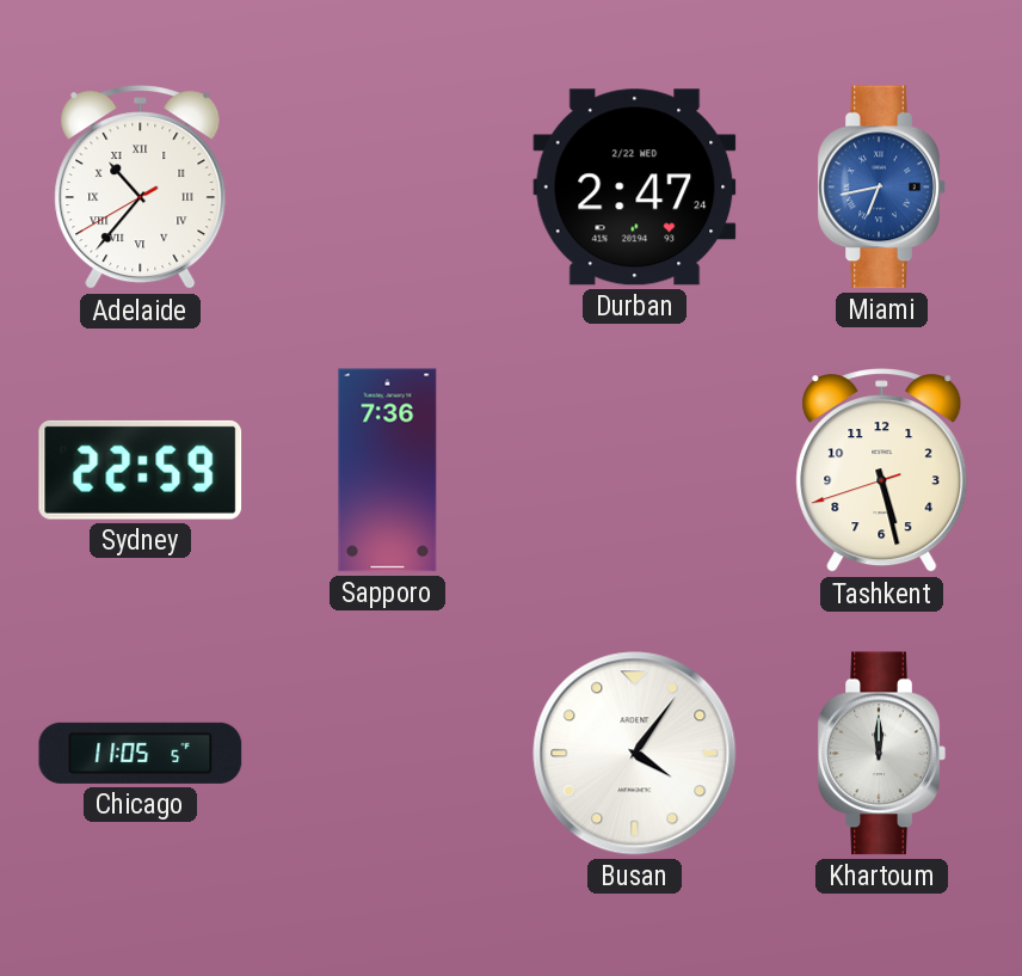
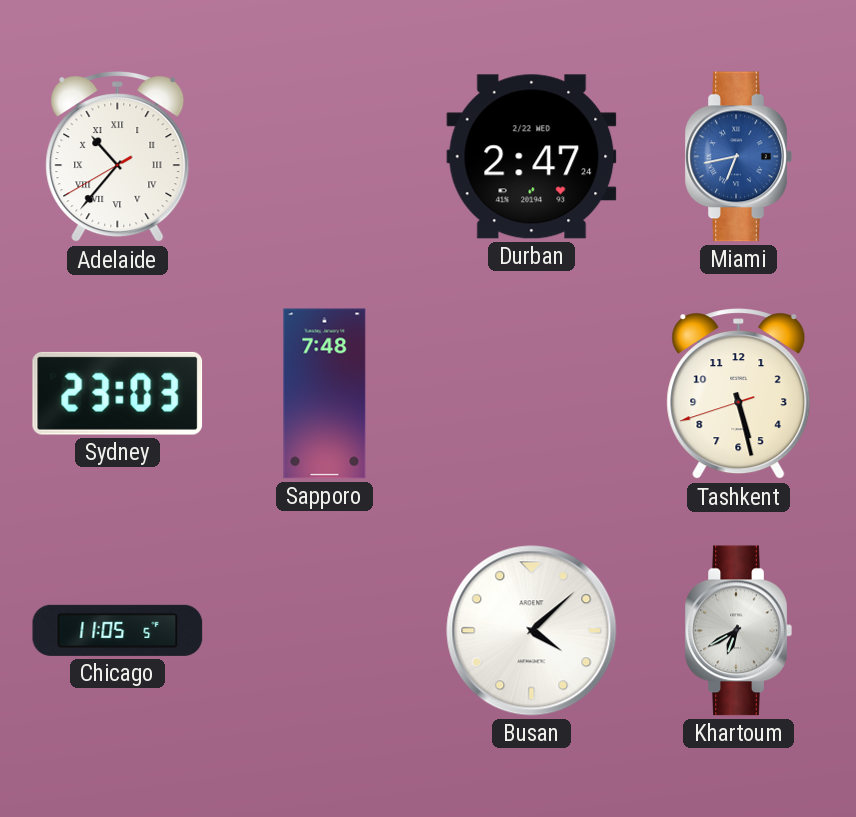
Sydney: 22:59 -> 23:03 (118, 393)
Sapporo: 7:36 -> 7:48 (325, 394)
Busan: 4:06 -> 4:08 (532, 631)
Khartoum: 12:00 -> 6:40 (738, 631)
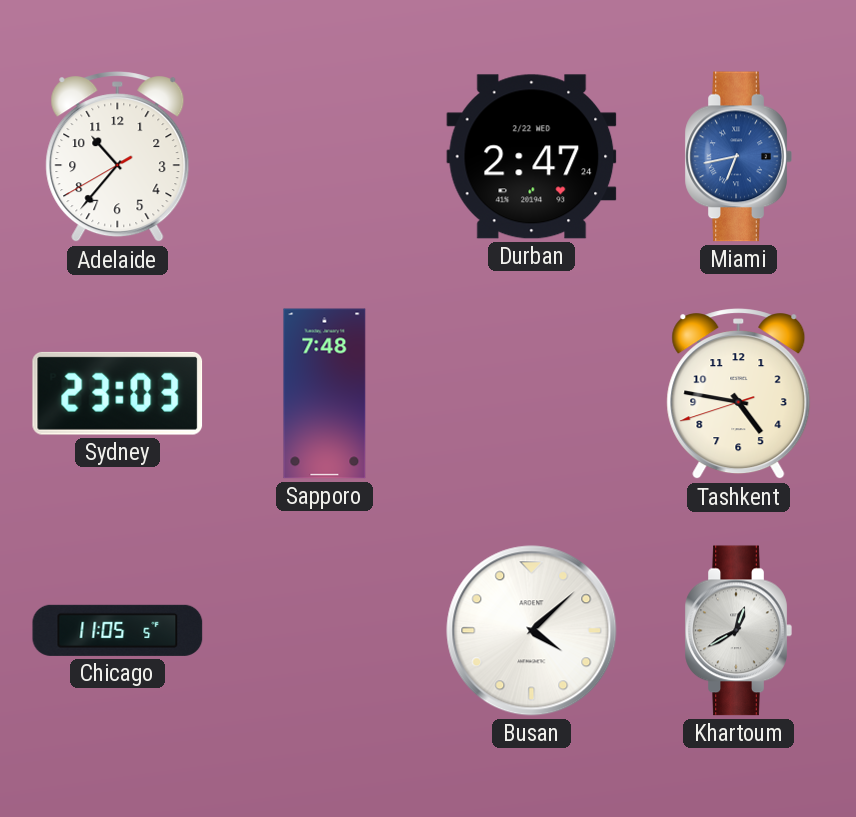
Adelaide numerals: Roman -> Arabic (118, 157)
Tashkent: 5:27 -> 4:46 (739, 394)
Khartoum: 6:40 -> 12:40 (738, 631)
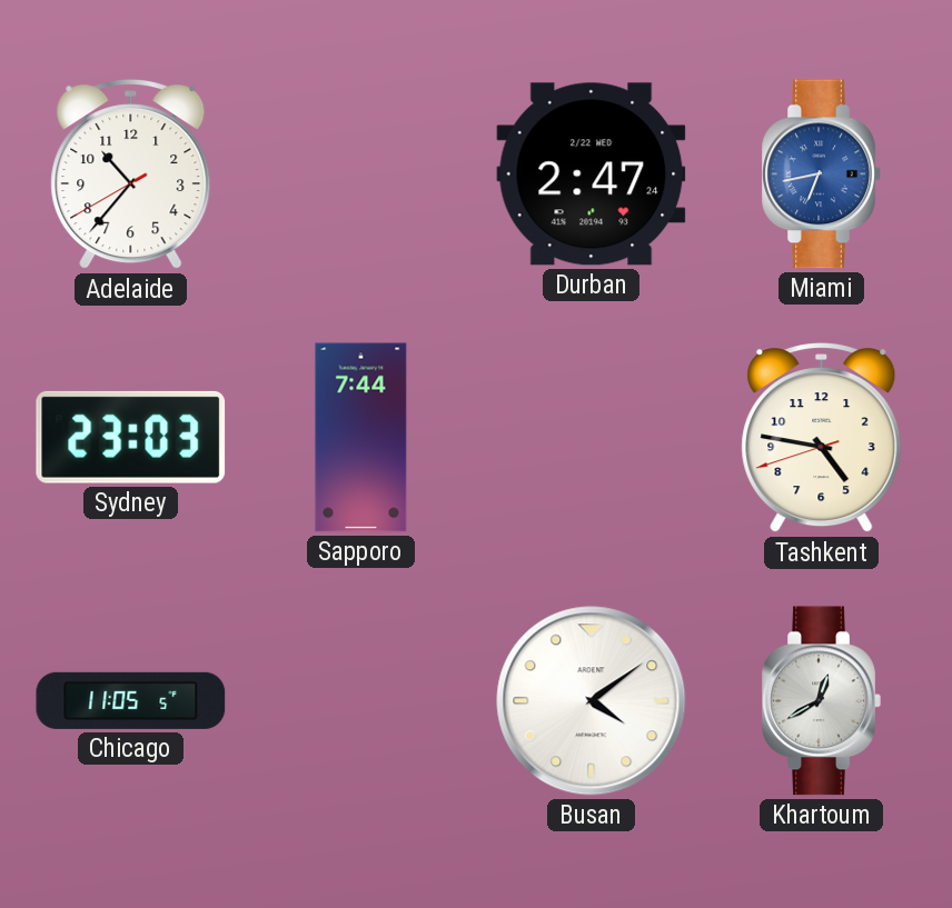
Sapporo: 7:48 -> 7:44 (361, 438)
Busan: 4:08 -> 4:09 (592, 701)
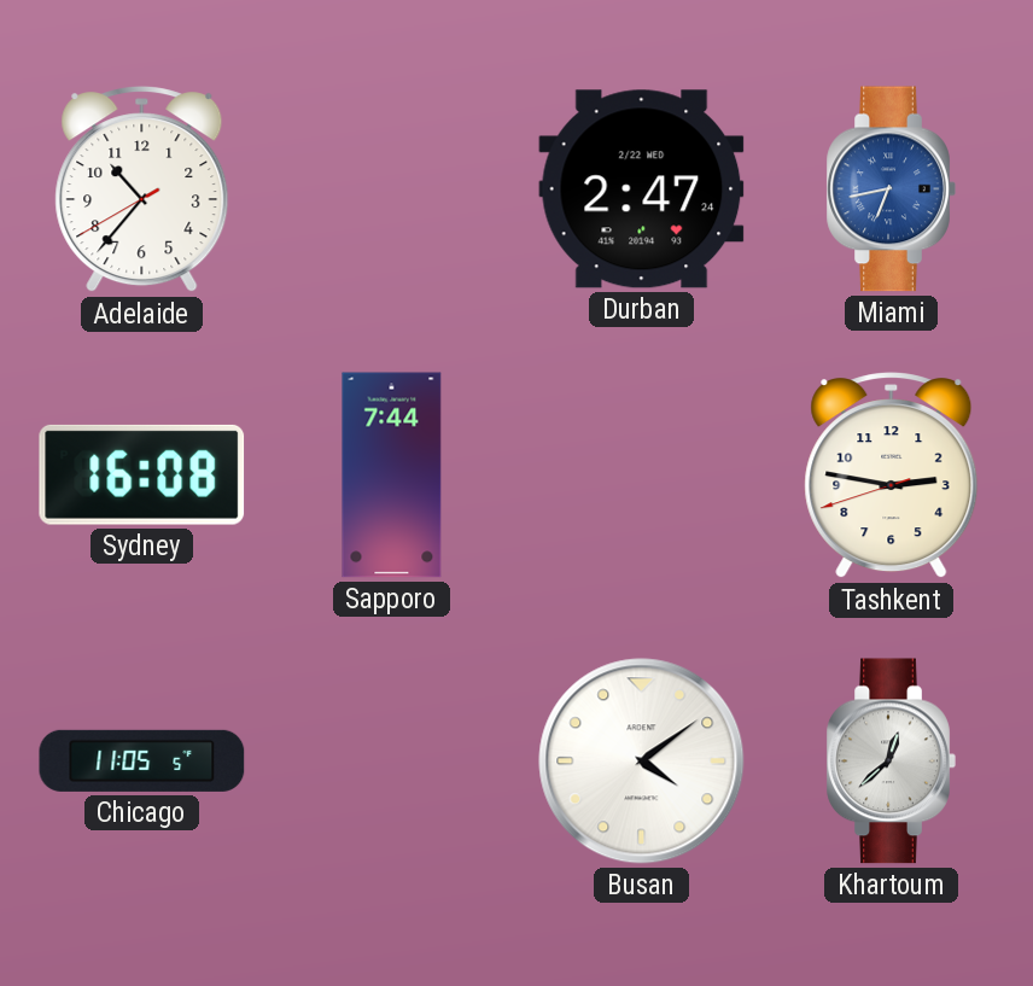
Sydney: 23:03 -> 16:08 (142, 474)
Tashkent: 4:46 -> 2:46 (892, 476)
Khartoum: 12:40 -> 12:38 (891, 762)
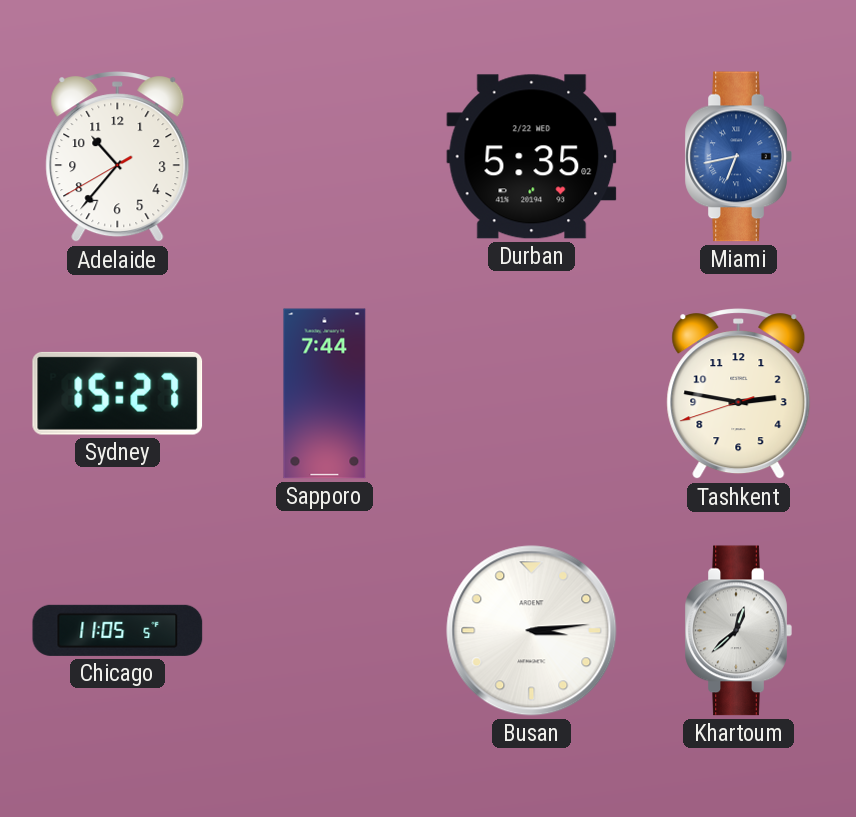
Durban: 2:47 -> 5:35 (532, 157)
Sydney: 16:08 -> 15:27 (118, 393)
Busan: 4:09 -> 3:14 (532, 631)
